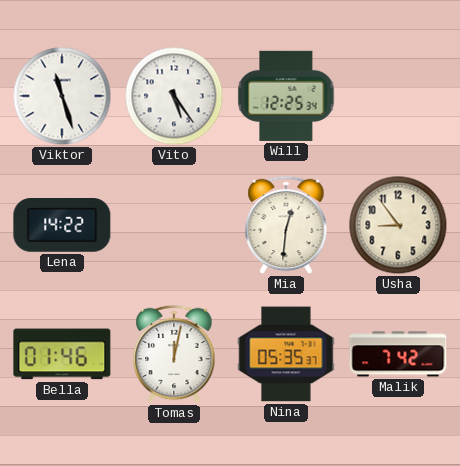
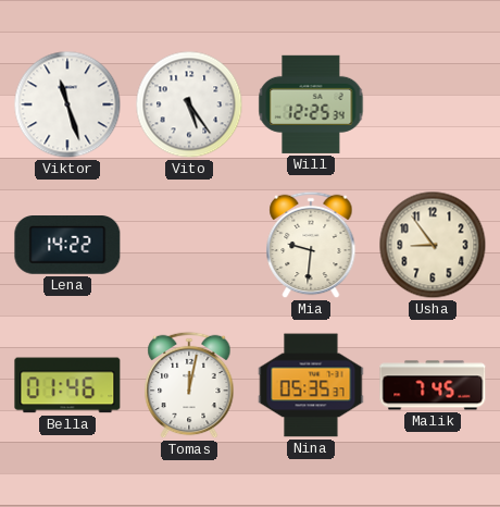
Mia: 12:31 -> 9:31 (311, 245)
Malik: 7:42 -> 7:45 (433, 385)
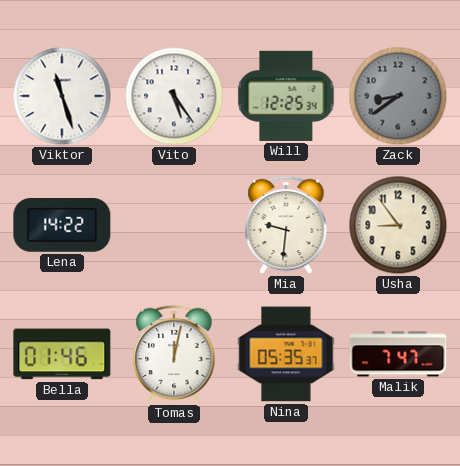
Zack: none -> 8:39 (398, 96)
Malik: 7:45 -> 7:47 (398, 354)
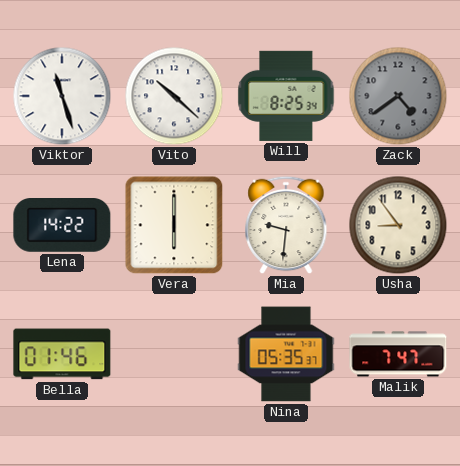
Vito: 5:24 -> 10:22 (174, 96)
Will: 12:25 -> 8:25 (286, 96)
Zack: 8:39 -> 4:39 (398, 96)
Vera: none -> 6:00 (174, 225)
Tomas: 12:02 -> none (174, 354)
